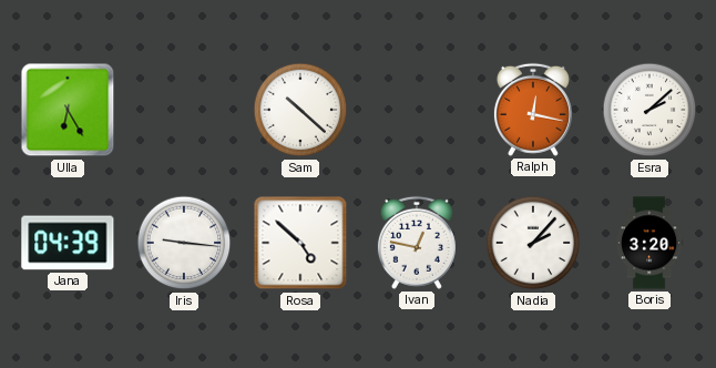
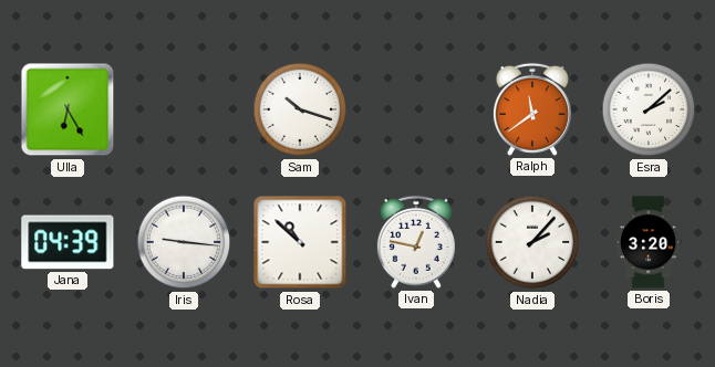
Sam: 10:22 -> 10:18 (300, 109)
Ralph: 12:17 -> 11:39 (532, 109)
Rosa: 4:52 -> 10:52 (300, 242)
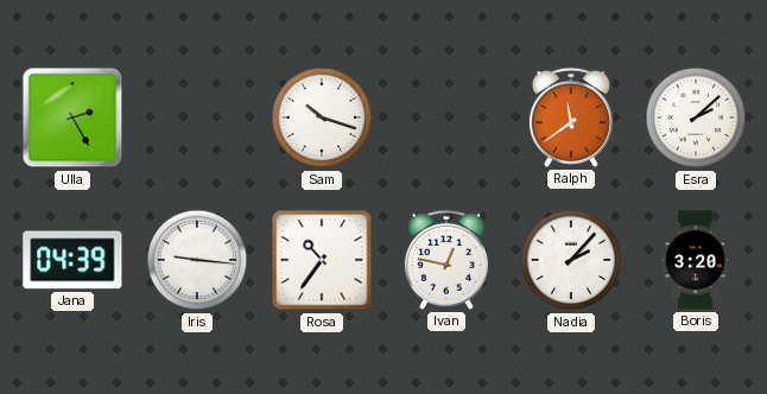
Ulla: 6:25 -> 2:25 (72, 117)
Rosa: 10:52 -> 10:36 (322, 260)
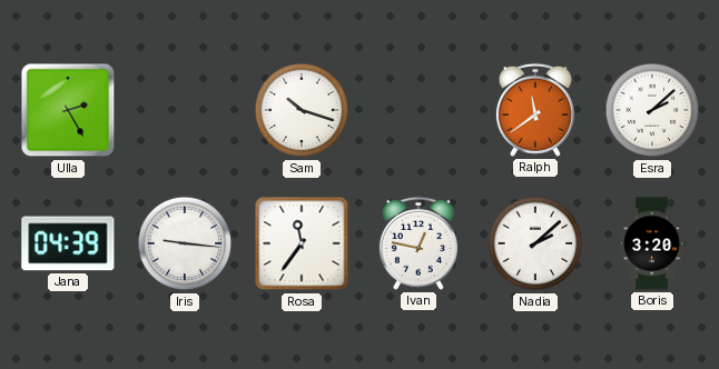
Rosa: 10:36 -> 11:36 (302, 243)
Nadia: 2:07 -> 2:08 (535, 243)
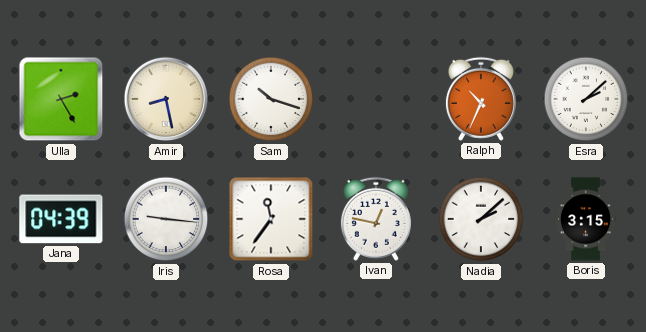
Amir: none -> 8:28 (166, 99)
Ralph: 11:39 -> 10:34 (481, 99)
Boris: 3:20 -> 3:15 (586, 219)
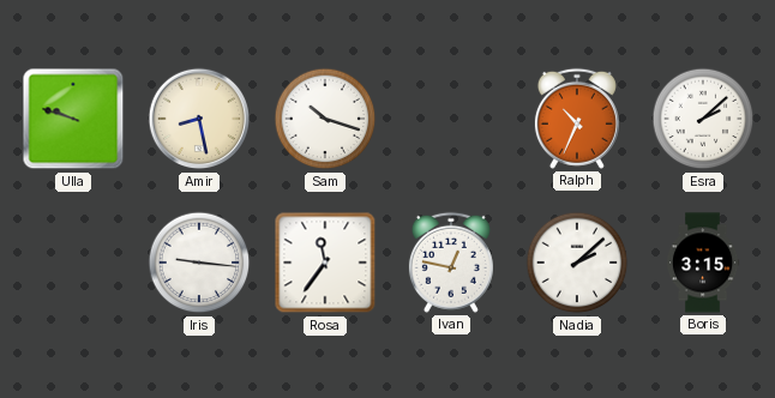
Ulla: 2:25 -> 9:48 (73, 119)
Jana: 04:39 -> none (61, 219)
